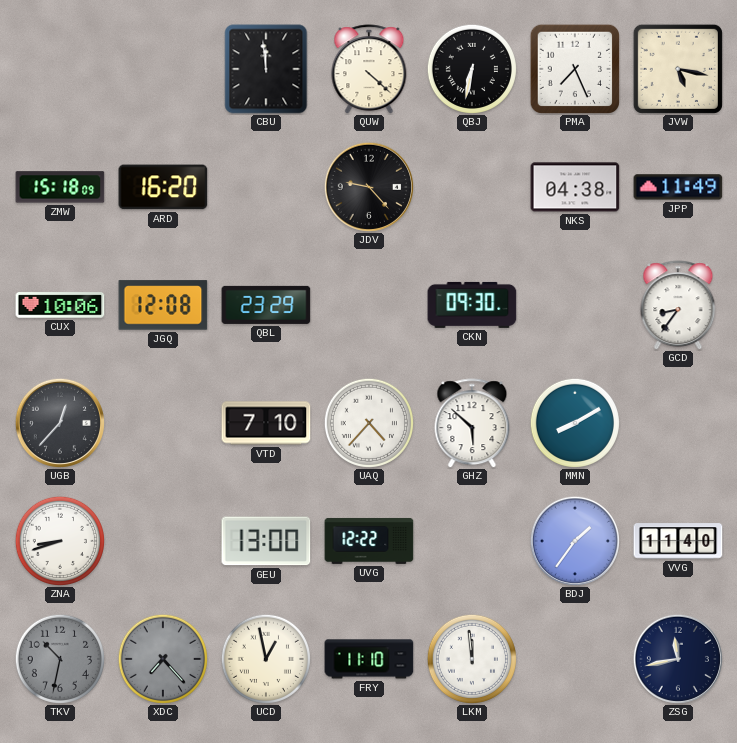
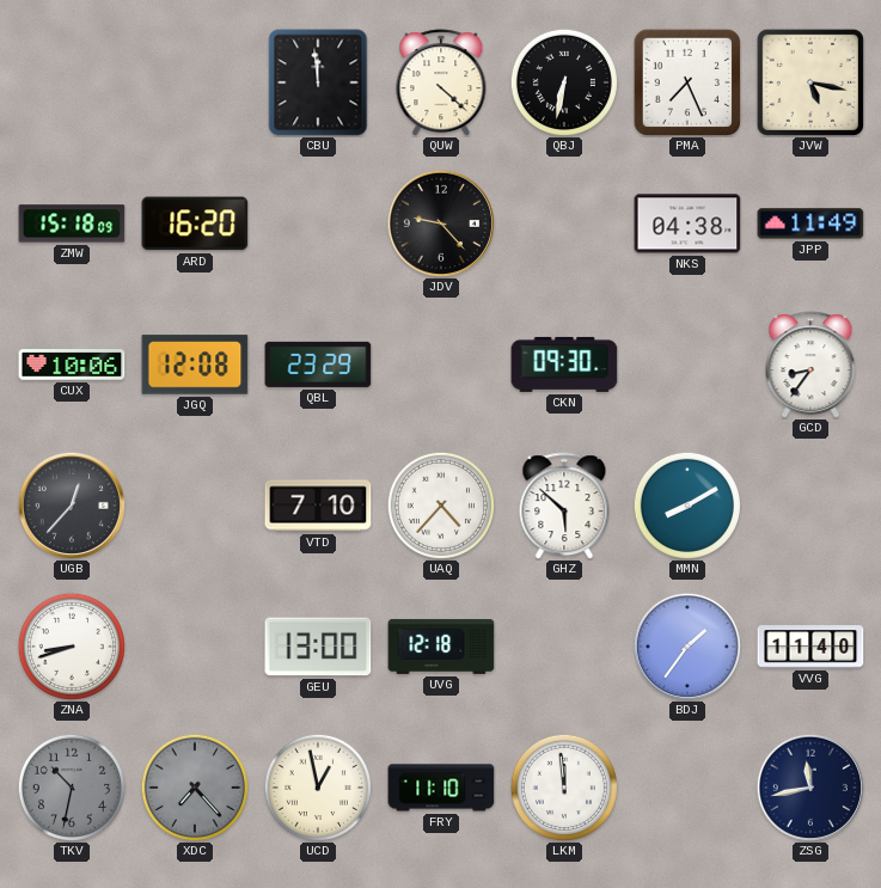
UVG: 12:22 -> 12:18 (441, 647)
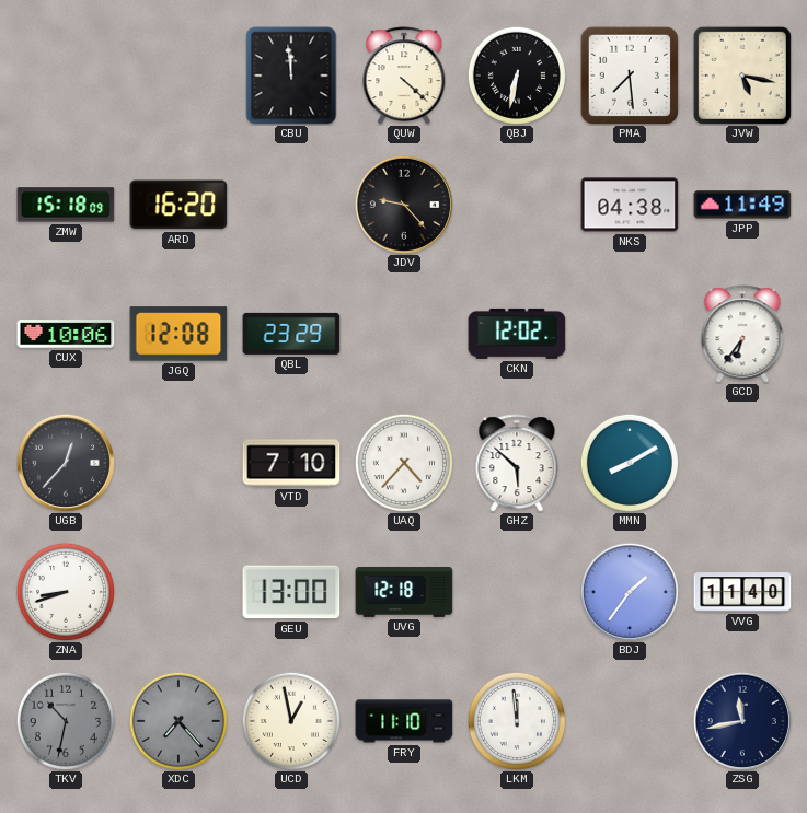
PMA: 7:26 -> 7:29 (630, 76)
CKN: 09:30 -> 12:02 (517, 334)
GCD: 8:36 -> 6:36 (742, 334)
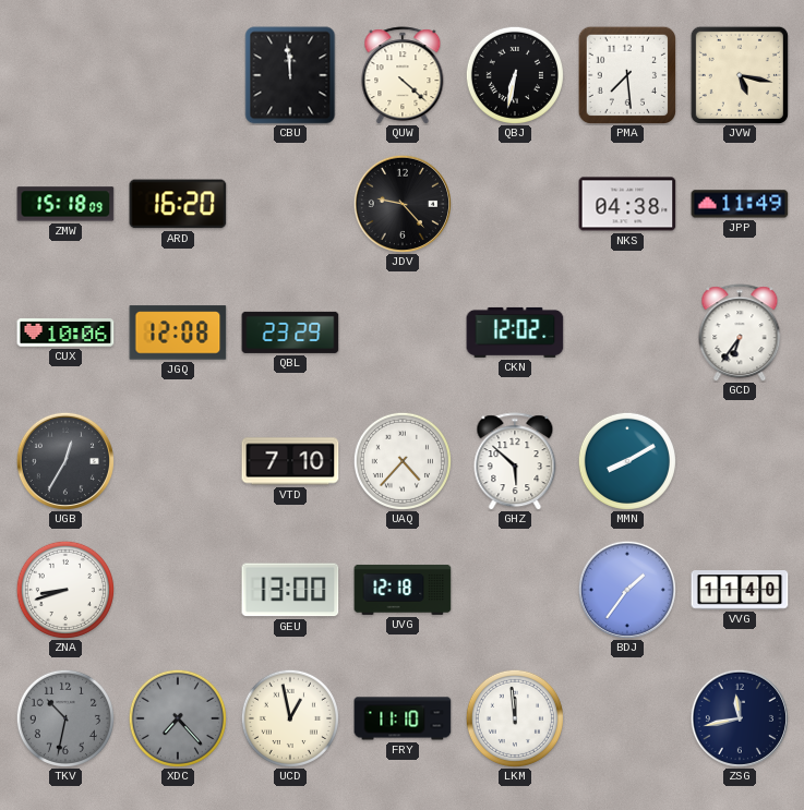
UGB: 12:37 -> 12:35 (65, 461)
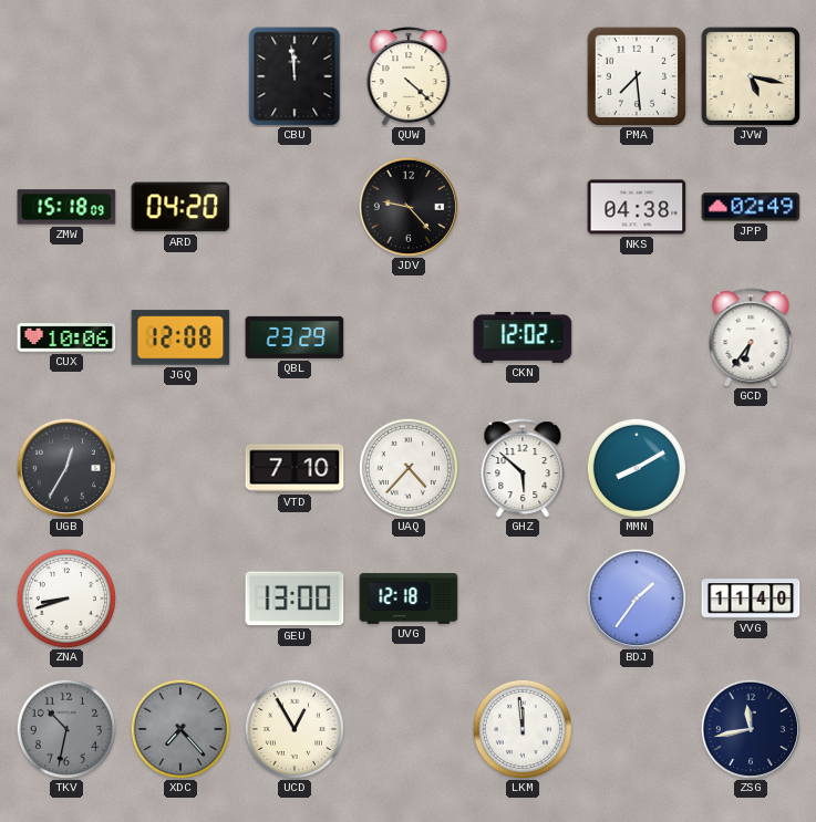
QBJ: 6:32 -> none (515, 75)
ARD: 16:20 -> 04:20 (180, 207)
JPP: 11:49 -> 02:49 (751, 207)
UCD: 12:58 -> 12:55 (295, 729)
FRY: 11:10 -> none (403, 718)
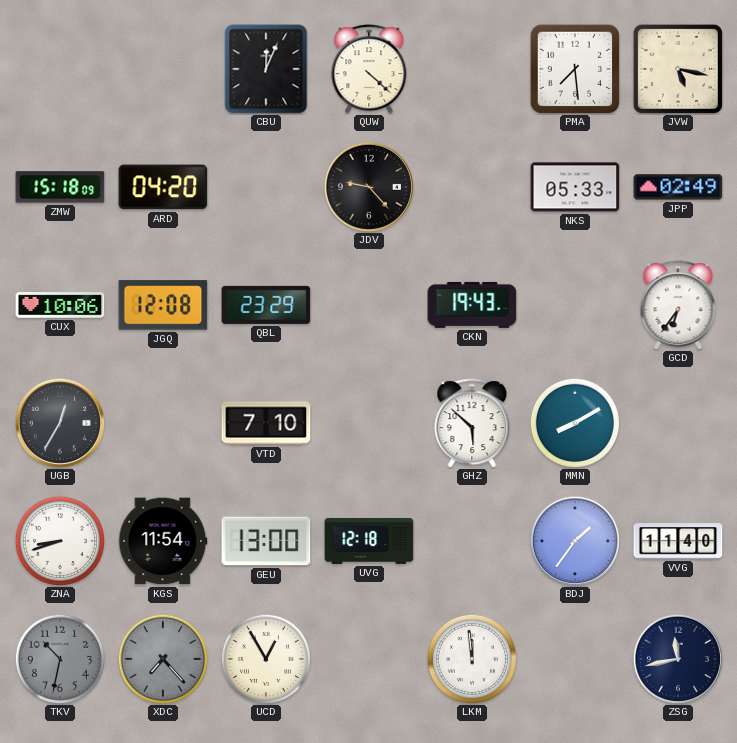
CBU: 11:59 -> 12:04 (266, 69)
NKS: 04:38 -> 05:33 (575, 187)
CKN: 12:02 -> 19:43 (472, 305)
UAQ: 4:37 -> none (409, 468)
KGS: none -> 11:54 (163, 541)
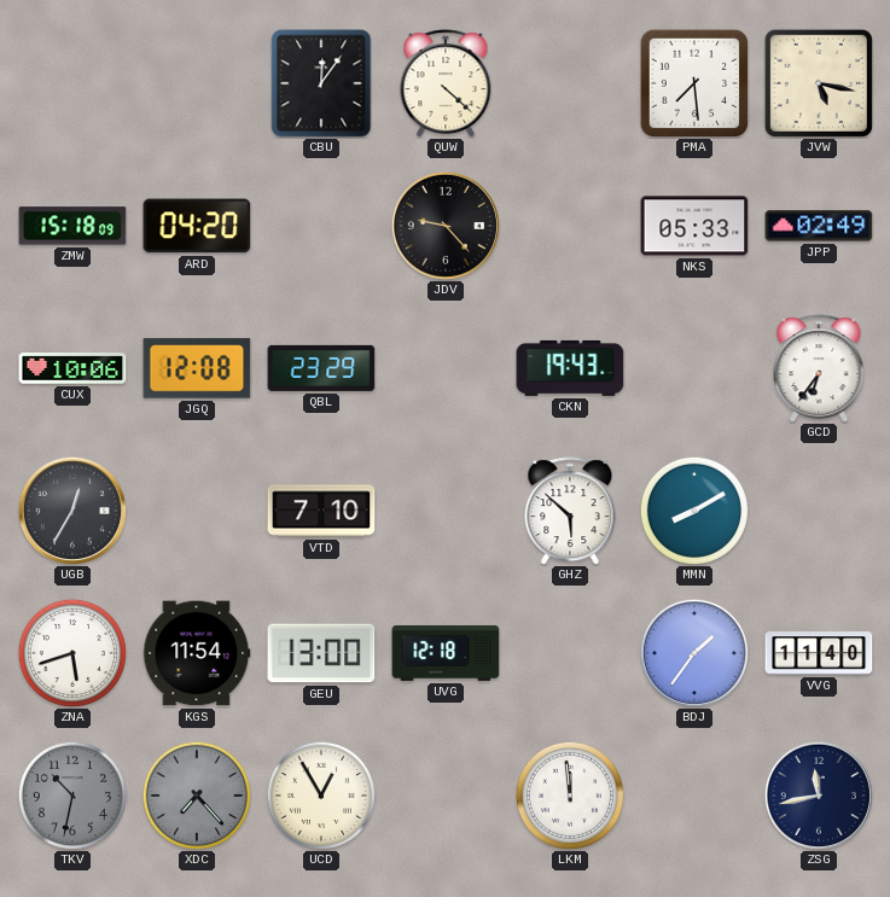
CBU: 12:04 -> 12:06 (321, 83)
ZNA: 8:42 -> 5:42 (72, 653)
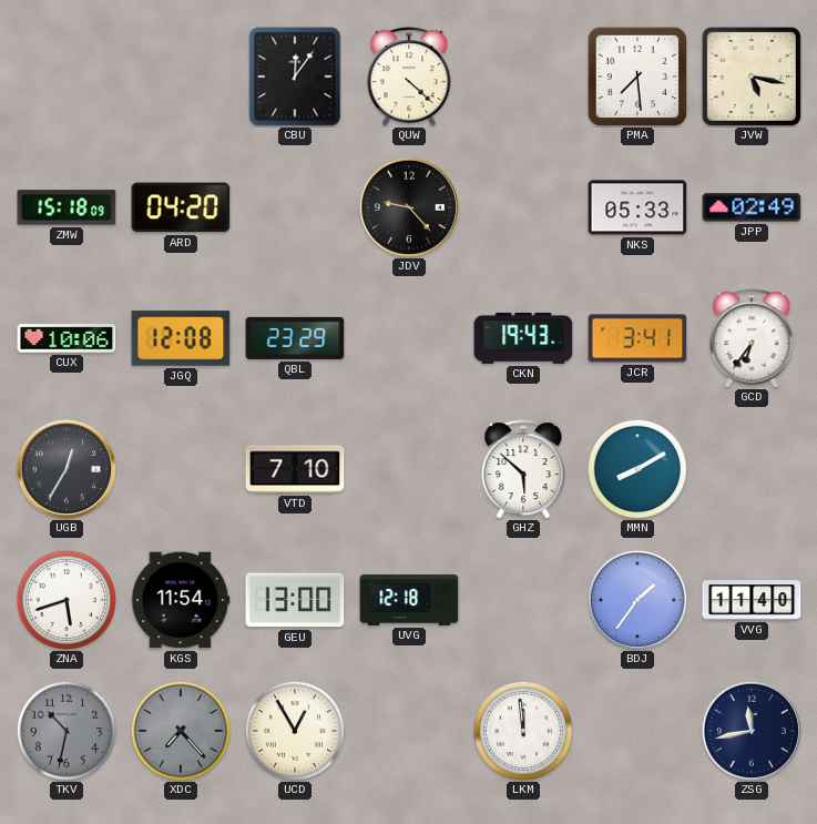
JCR: none -> 3:41 (637, 338)
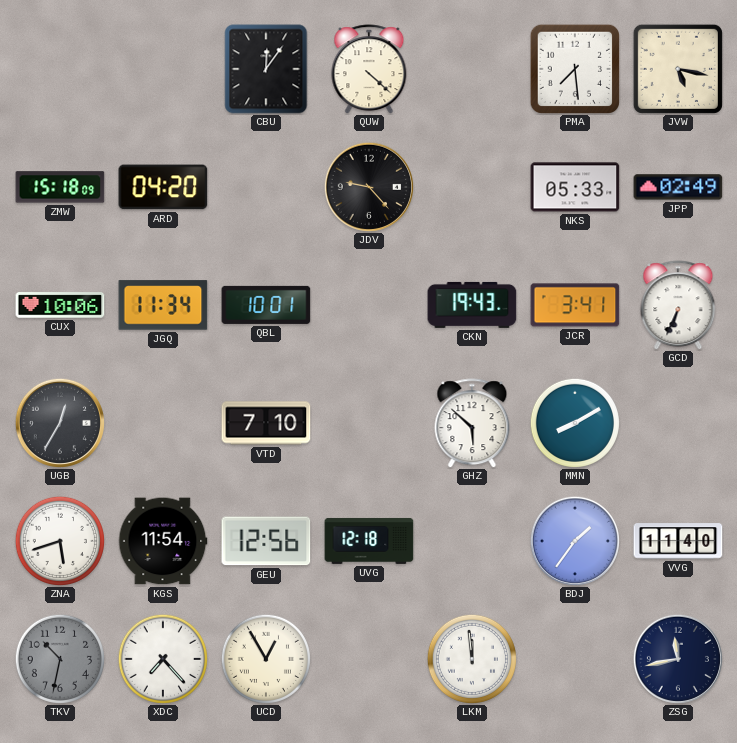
JGQ: 12:08 -> 11:34 (163, 305)
QBL: 23:29 -> 10:01 (266, 305)
GCD: 6:36 -> 6:34 (678, 305)
GEU: 13:00 -> 12:56 (266, 541)
XDC dial: grey -> white (163, 659)
